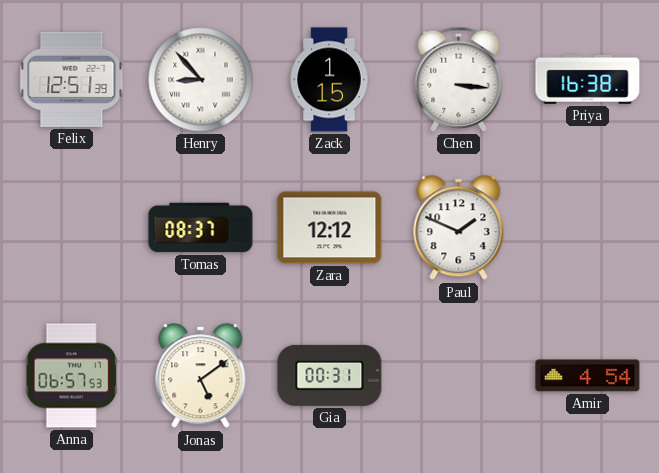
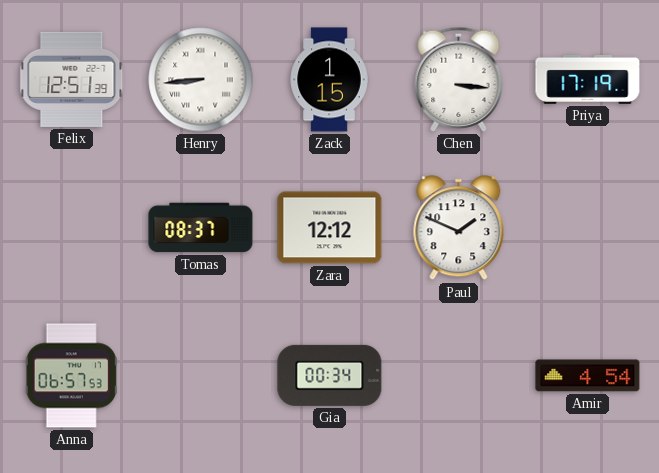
Henry: 8:53 -> 8:44 (201, 80)
Priya: 16:38 -> 17:19 (588, 79)
Jonas: 5:09 -> none (201, 376)
Gia: 00:31 -> 00:34 (330, 375)
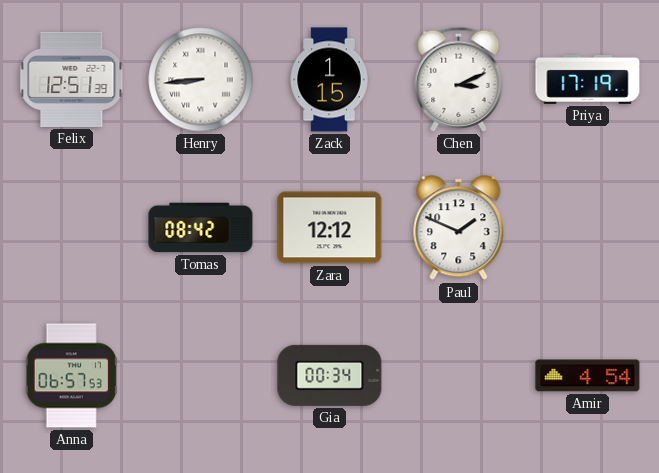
Chen: 3:16 -> 3:11 (459, 79)
Tomas: 08:37 -> 08:42 (201, 228)
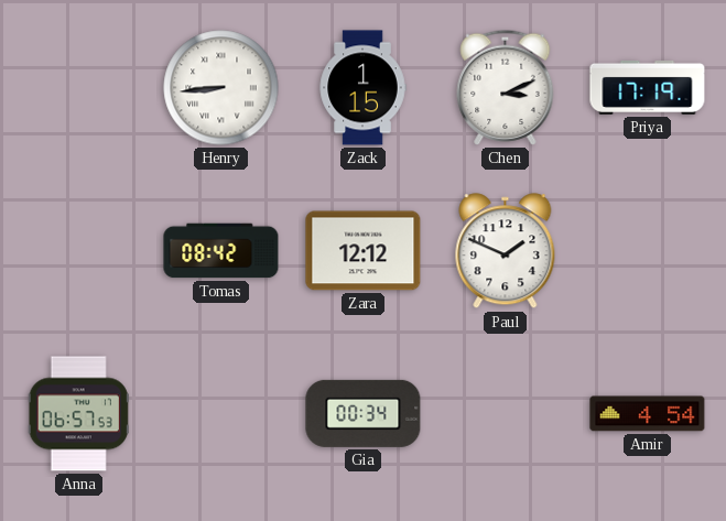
Felix: 12:51 -> none (72, 79)
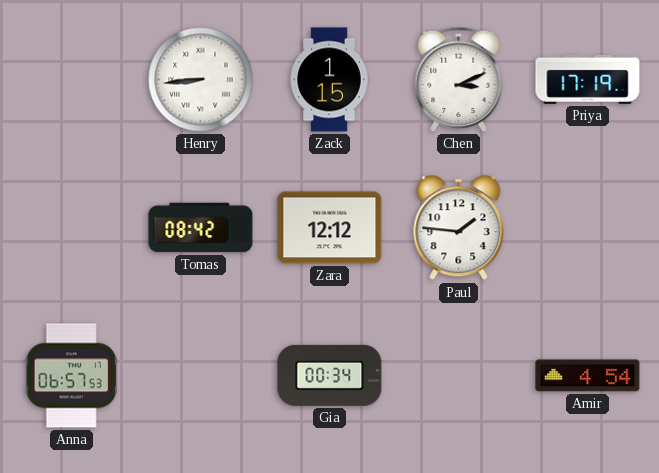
Paul: 1:49 -> 1:46 (459, 228)
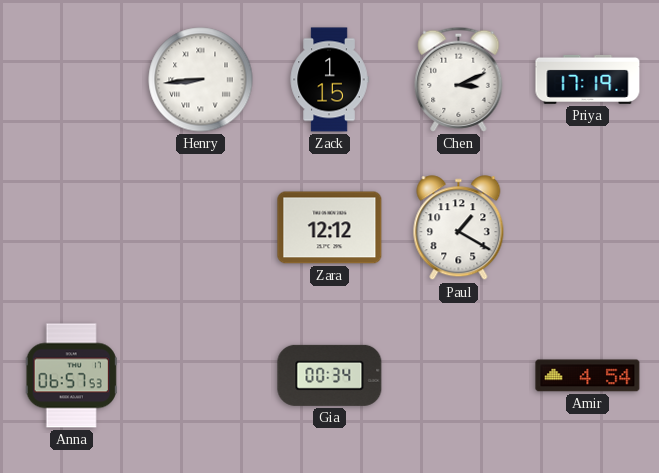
Tomas: 08:42 -> none (201, 228)
Paul: 1:46 -> 1:20 (459, 228)
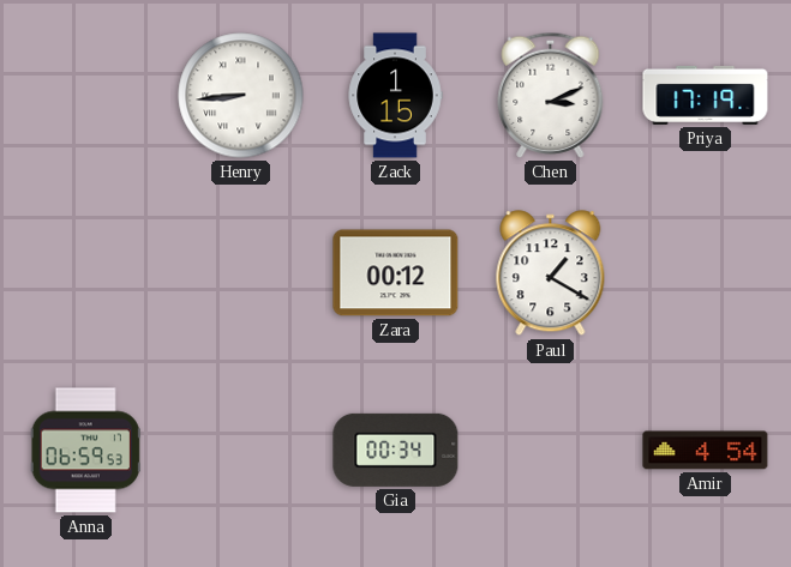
Zara: 12:12 -> 00:12 (396, 273)
Anna: 06:57 -> 06:59 (85, 451)
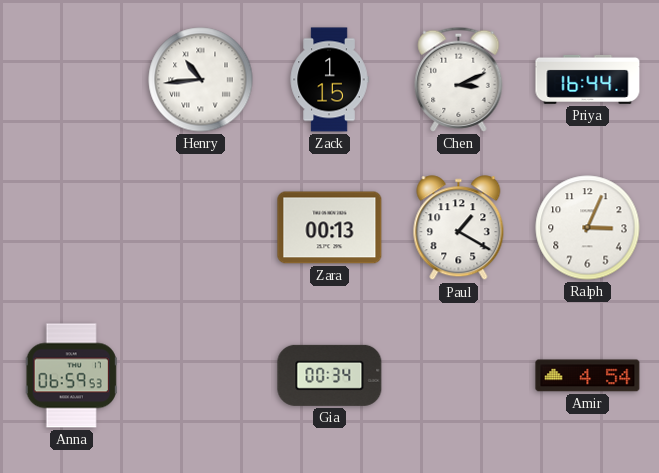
Henry: 8:44 -> 10:44 (201, 80)
Priya: 17:19 -> 16:44 (588, 79)
Zara: 00:12 -> 00:13 (330, 228)
Ralph: none -> 3:04 (588, 228)
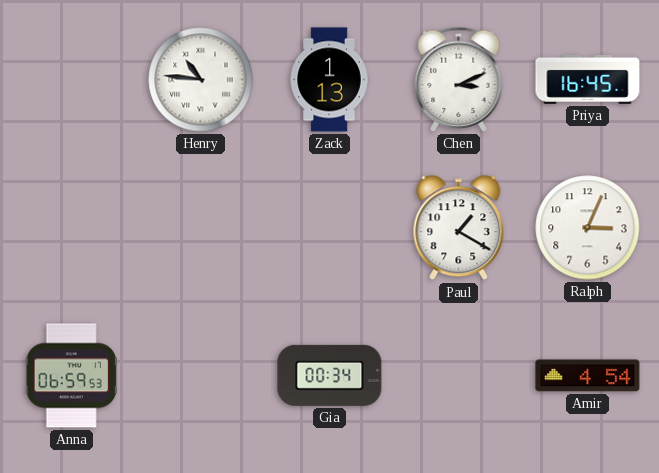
Henry: 10:44 -> 10:46 (201, 80)
Zack: 1:15 -> 1:13 (329, 80)
Priya: 16:44 -> 16:45 (588, 79)
Zara: 00:13 -> none (330, 228)
